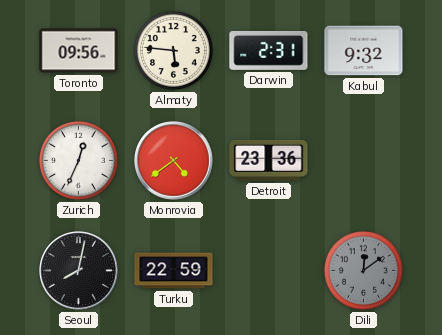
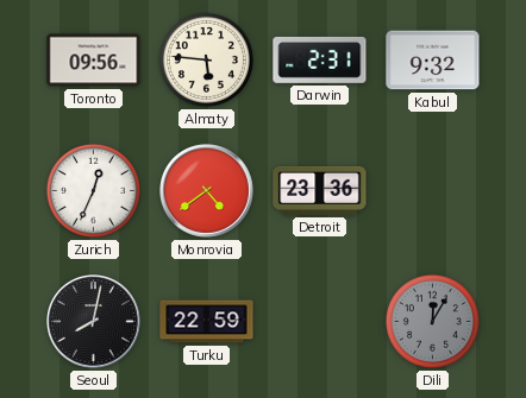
Dili: 12:09 -> 12:05 (432, 321)
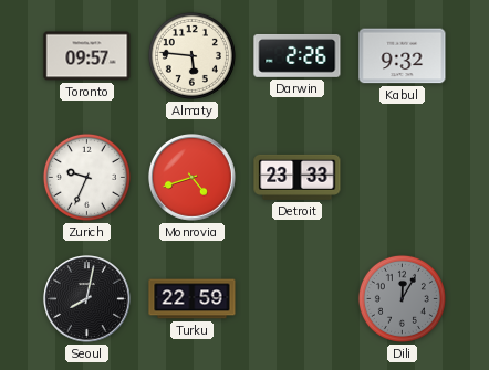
Toronto: 09:56 -> 09:57 (87, 56)
Darwin: 2:31 -> 2:26 (298, 55)
Zurich: 12:34 -> 9:34 (86, 177)
Monrovia: 4:39 -> 4:42 (193, 178)
Detroit: 23:36 -> 23:33 (298, 177)
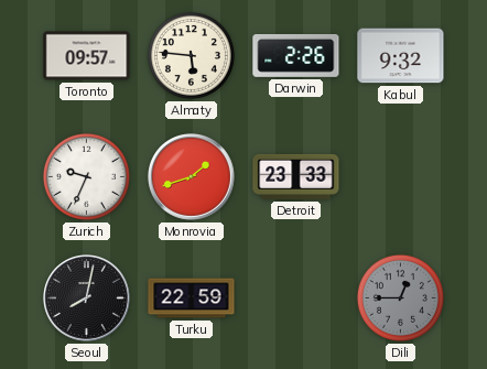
Monrovia: 4:42 -> 1:42 (192, 177)
Dili: 12:05 -> 12:45 (400, 297)
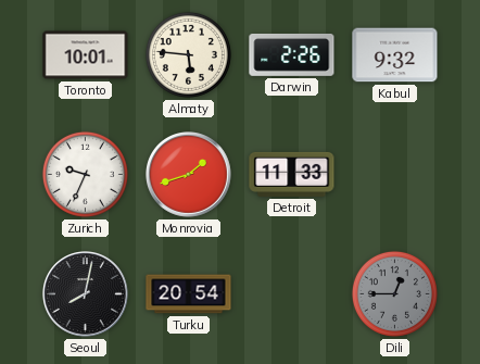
Toronto: 09:57 -> 10:01 (86, 55)
Detroit: 23:33 -> 11:33 (292, 174)
Turku: 22:59 -> 20:54 (189, 294)
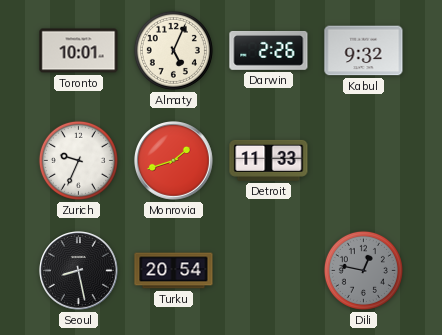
Almaty: 5:46 -> 5:04 (173, 50)
Seoul: 8:02 -> 8:28 (79, 271)
Dili: 12:45 -> 12:47 (363, 270)
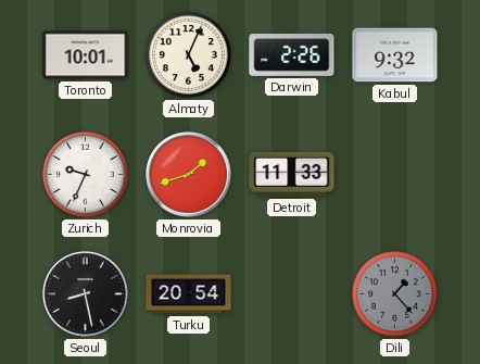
Dili: 12:47 -> 1:23 (394, 293)
